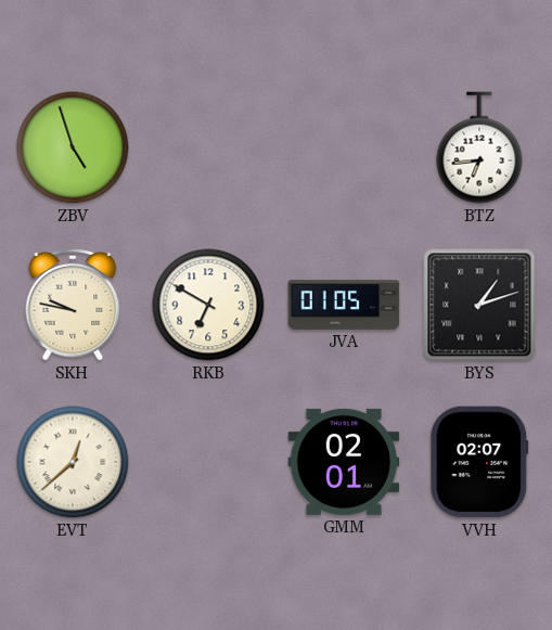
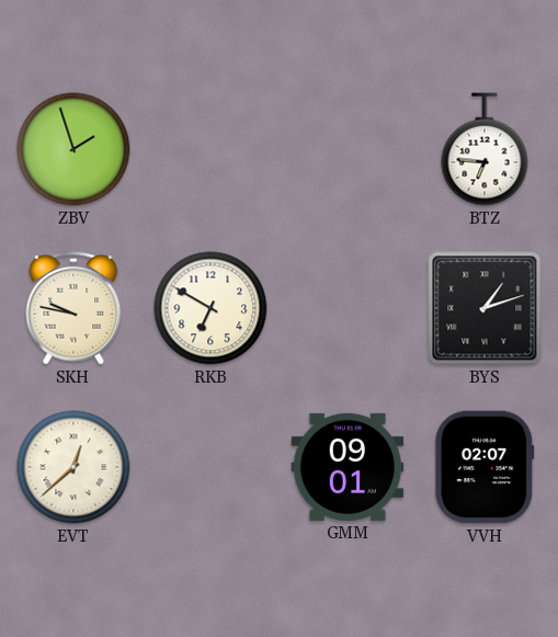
ZBV: 4:57 -> 1:57 (73, 149)
BTZ: 6:44 -> 6:46 (485, 149)
JVA: 01:05 -> none (344, 305)
GMM: 02:01 -> 09:01 (348, 467)
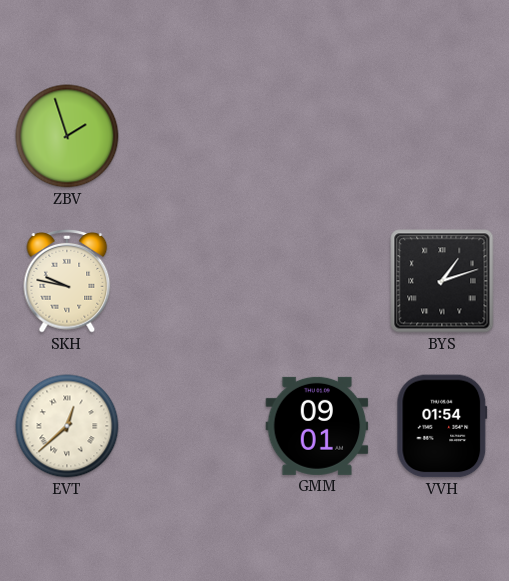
BTZ: 6:46 -> none (485, 149)
RKB: 6:50 -> none (210, 308)
VVH: 02:07 -> 01:54 (442, 426)
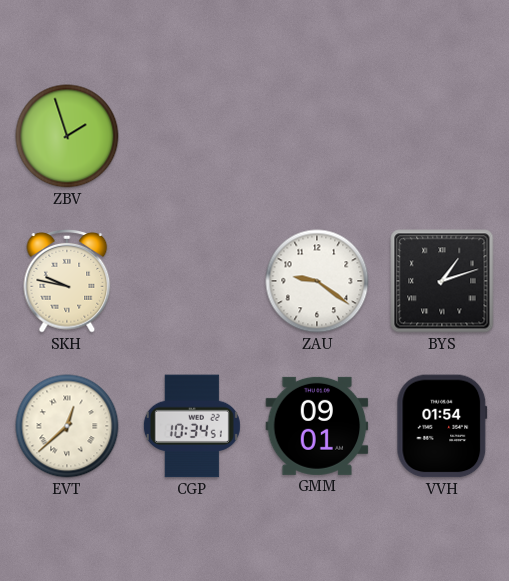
ZAU: none -> 9:21 (317, 281)
CGP: none -> 10:34 (192, 426)
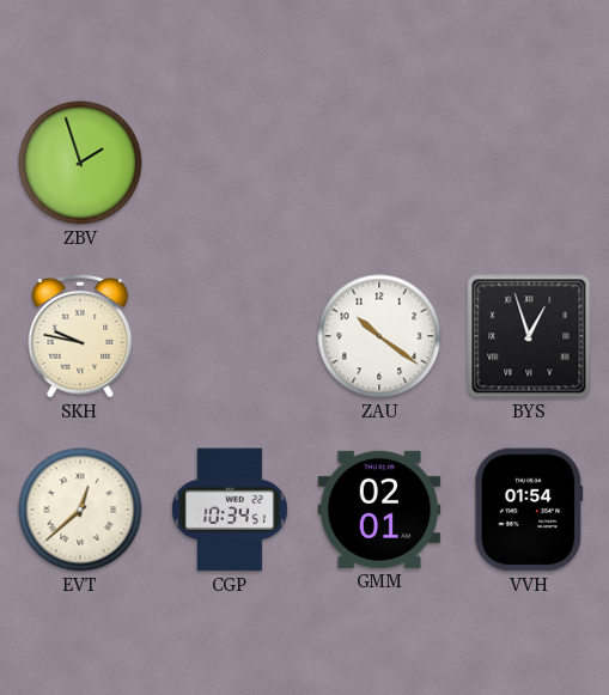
ZAU: 9:21 -> 10:21 (379, 336)
BYS: 1:12 -> 12:57 (529, 336)
GMM: 09:01 -> 02:01 (379, 510)
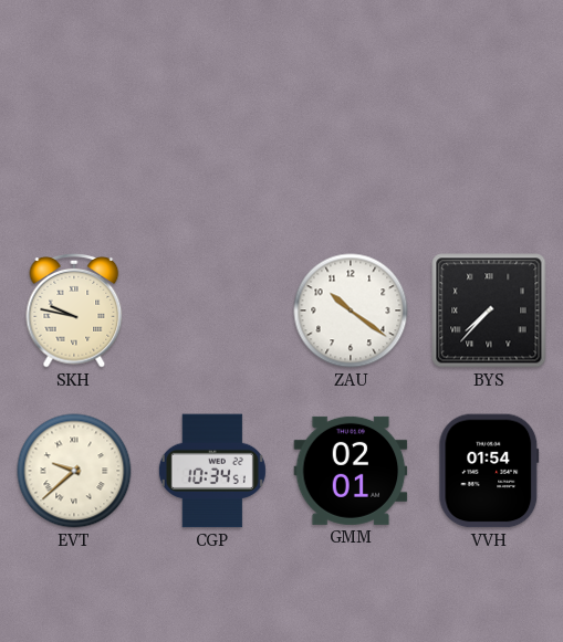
ZBV: 1:57 -> none (80, 163)
BYS: 12:57 -> 7:37 (489, 311)
EVT: 12:38 -> 9:38 (74, 471)
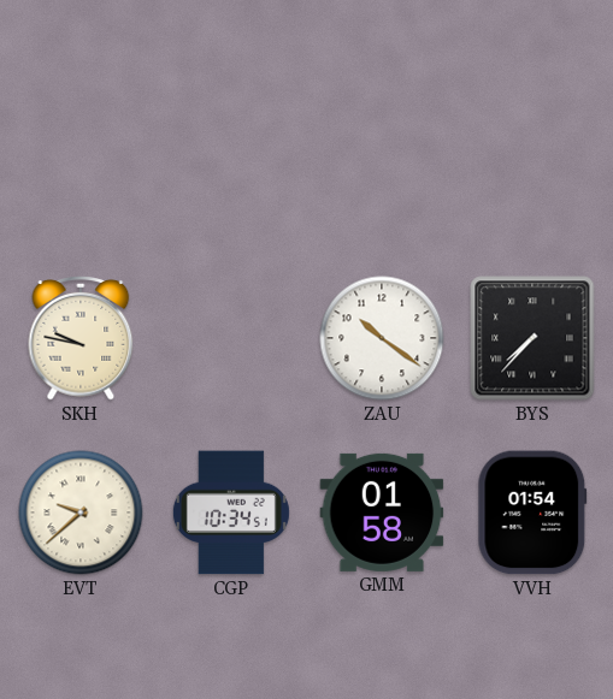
GMM: 02:01 -> 01:58 (382, 513)
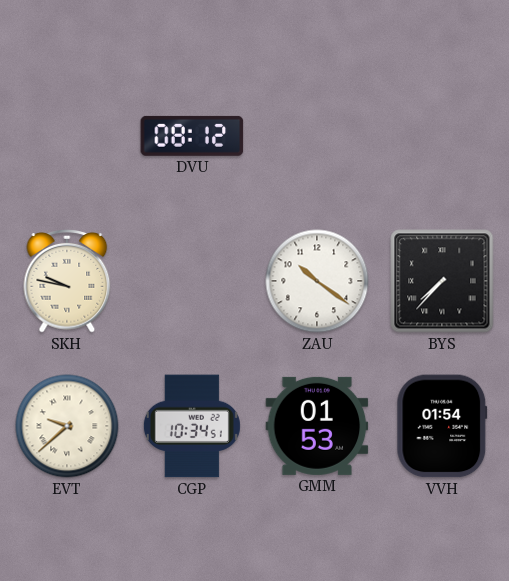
DVU: none -> 08:12 (192, 136)
GMM: 01:58 -> 01:53 (317, 426)
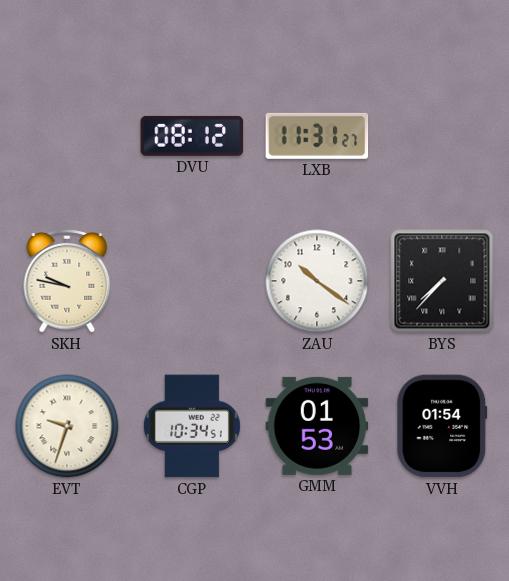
LXB: none -> 11:31 (317, 136)
EVT: 9:38 -> 9:33 (67, 426)
